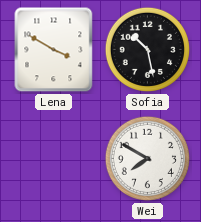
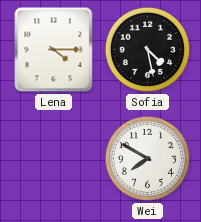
Lena: 3:50 -> 4:15 (54, 50)
Sofia: 10:28 -> 4:28 (147, 49)
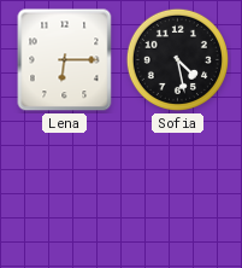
Lena: 4:15 -> 6:15 (65, 60)
Wei: 7:50 -> none (147, 158)
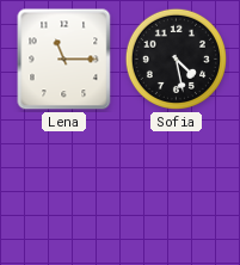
Lena: 6:15 -> 11:15 (64, 60)
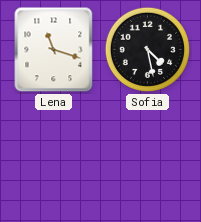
Lena: 11:15 -> 11:18 (54, 50)
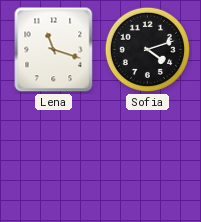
Sofia: 4:28 -> 4:12 (147, 49)
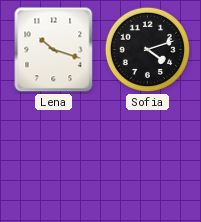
Lena: 11:18 -> 10:18 (54, 50)
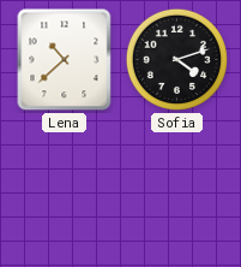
Lena: 10:18 -> 10:38 (65, 60)
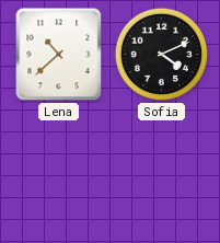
Sofia: 4:12 -> 4:11 (161, 54)
